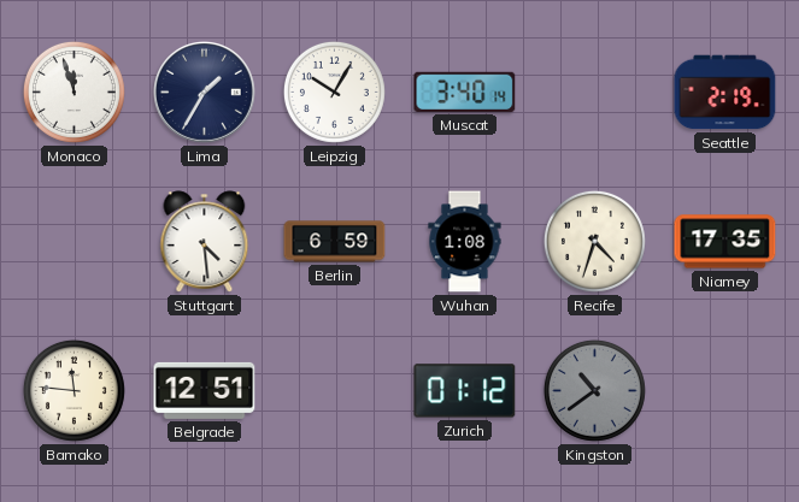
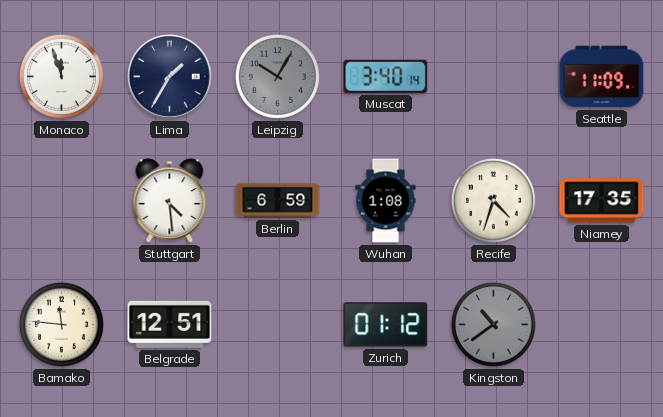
Leipzig dial: white -> grey (277, 76)
Seattle: 2:19 -> 11:09 (602, 77)
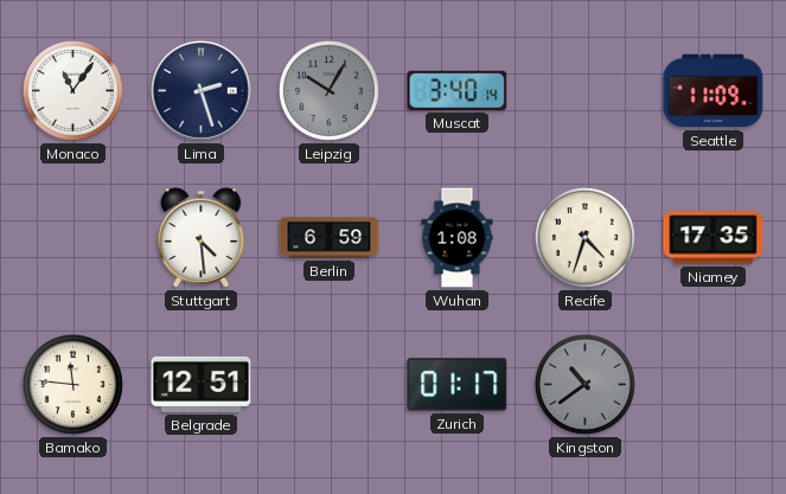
Monaco: 11:57 -> 11:06 (72, 90)
Lima: 1:35 -> 2:27 (202, 91)
Zurich: 01:12 -> 01:17 (458, 385)
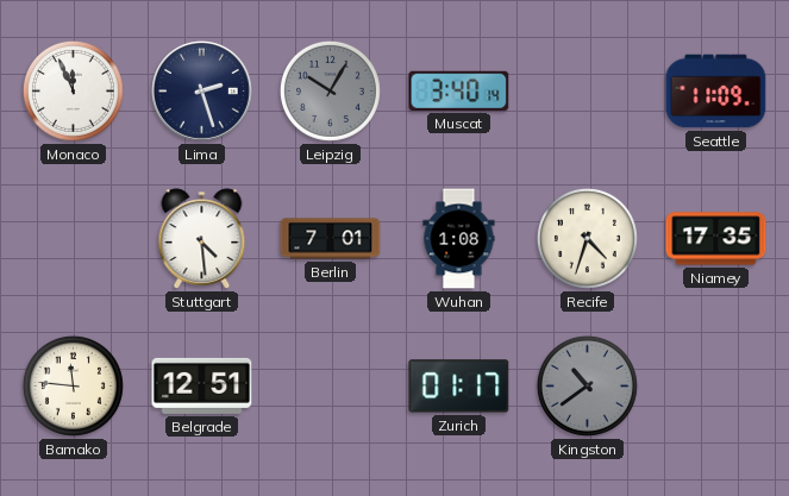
Monaco: 11:06 -> 11:56 (73, 90)
Berlin: 6:59 -> 7:01 (331, 239)
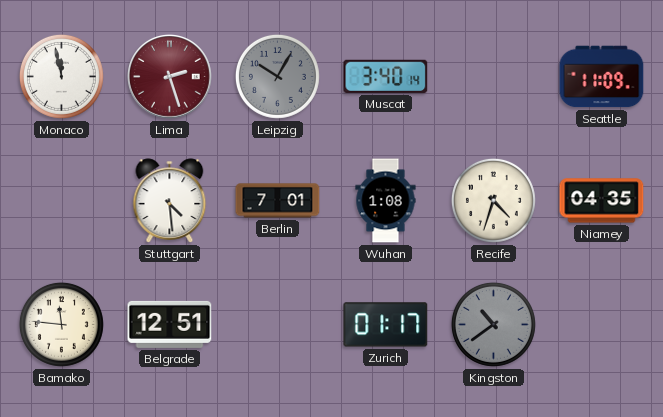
Monaco: 11:56 -> 11:58 (61, 76)
Lima dial: navy -> burgundy (170, 77)
Niamey: 17:35 -> 04:35 (602, 201)
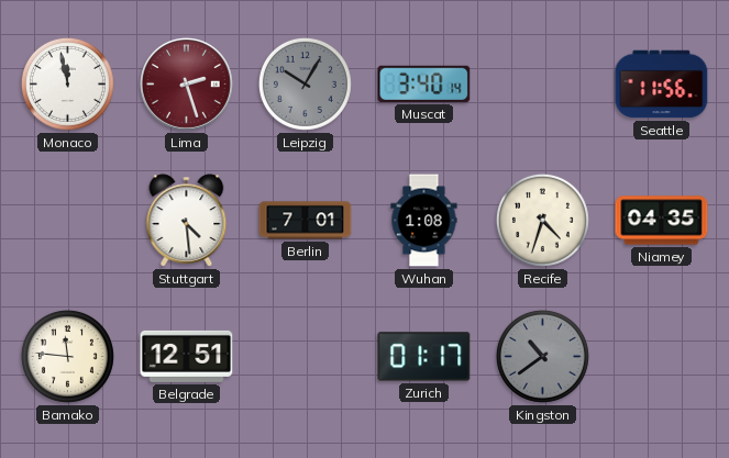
Seattle: 11:09 -> 11:56 (662, 85)
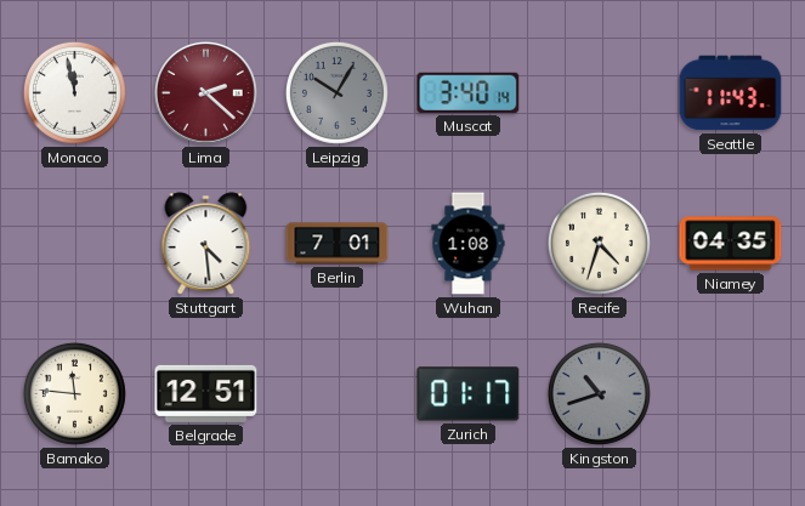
Lima: 2:27 -> 2:22 (206, 93)
Seattle: 11:56 -> 11:43 (731, 93)
Kingston: 10:39 -> 10:42 (599, 393)
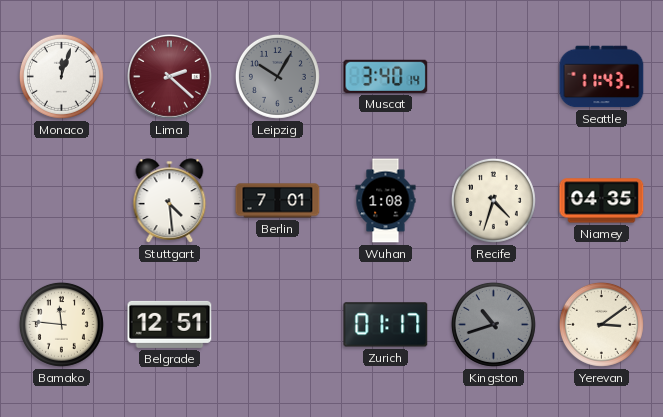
Monaco: 11:58 -> 12:03 (61, 76)
Yerevan: none -> 3:09 (601, 324)
